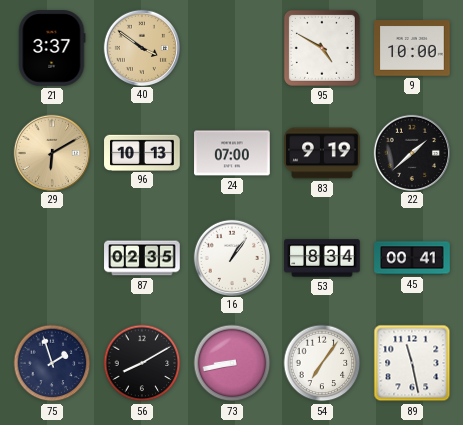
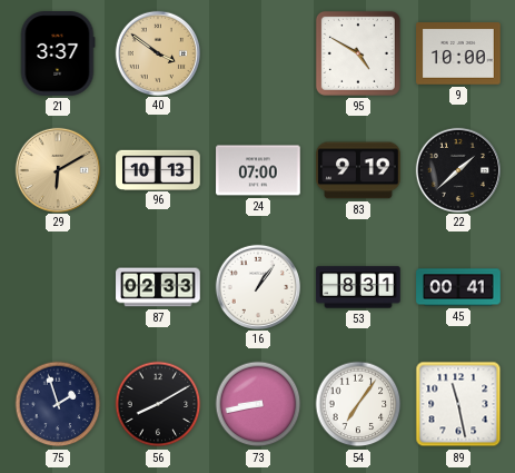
87: 02:35 -> 02:33 (158, 287)
53: 8:34 -> 8:31 (358, 287)
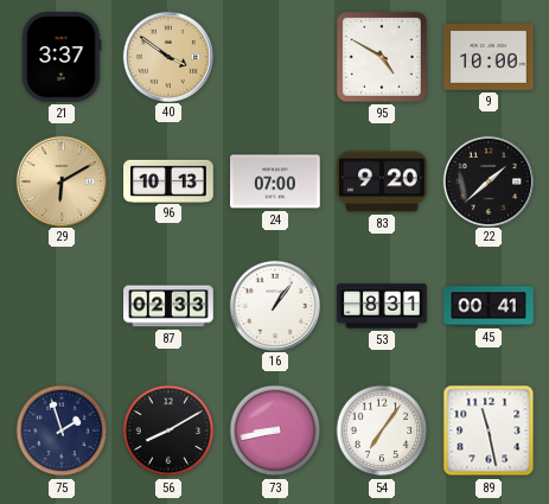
83: 9:19 -> 9:20 (382, 181)
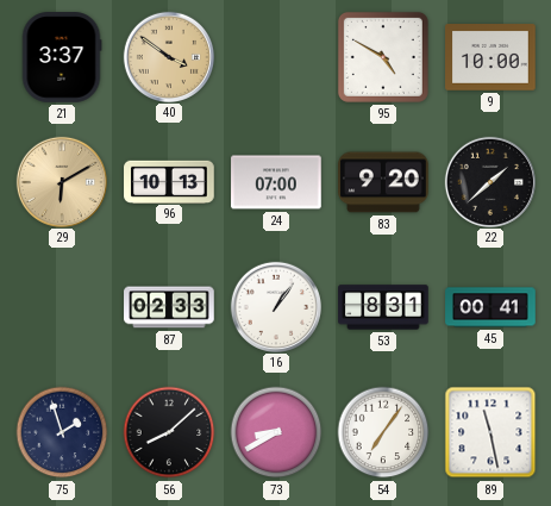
56: 8:10 -> 8:08 (169, 432)
73: 8:43 -> 8:40 (276, 432)
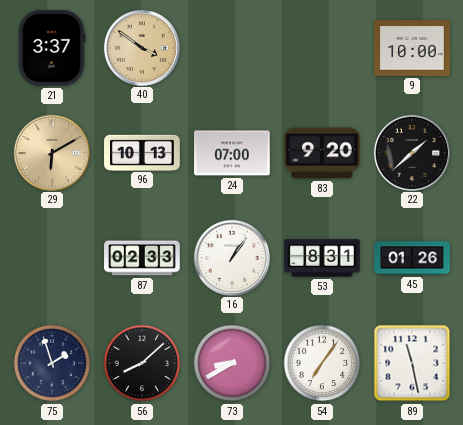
95: 4:50 -> none (383, 57)
45: 00:41 -> 01:26 (412, 258)
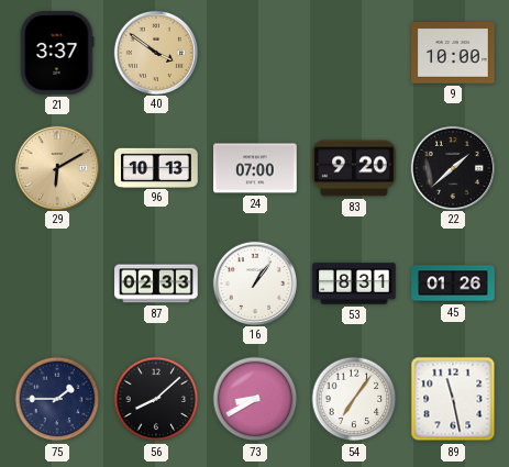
75: 1:57 -> 1:45 (57, 399)
